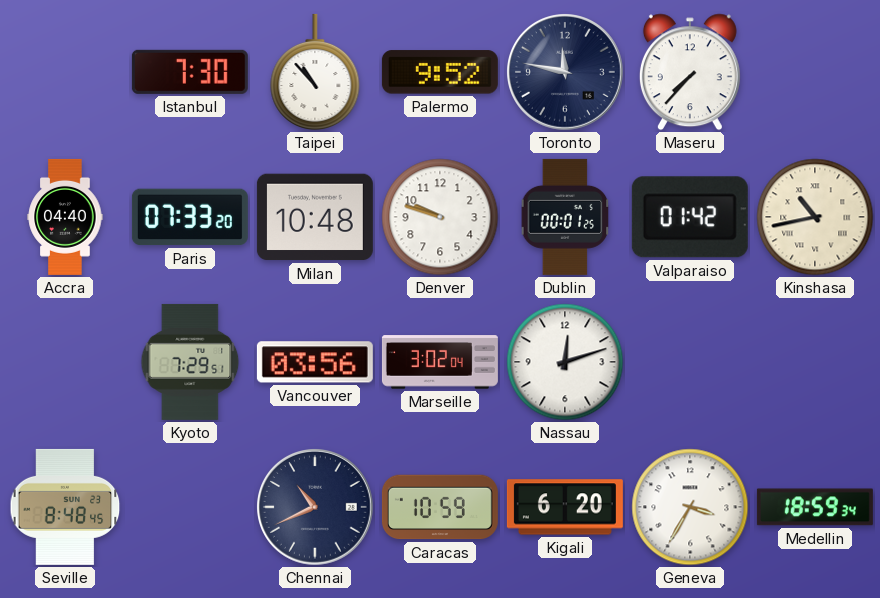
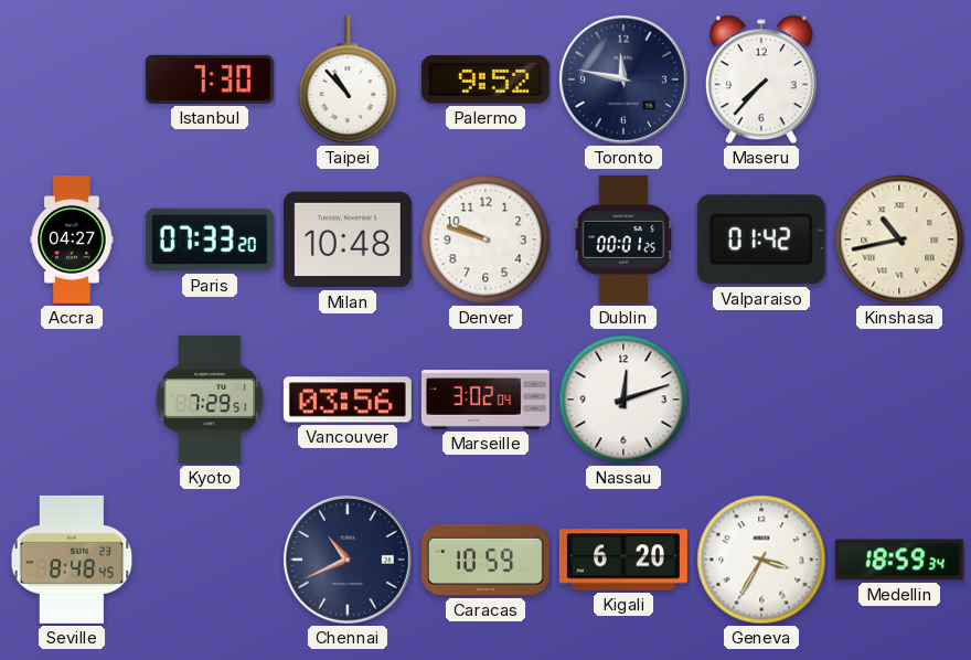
Accra: 04:40 -> 04:27 (72, 239)
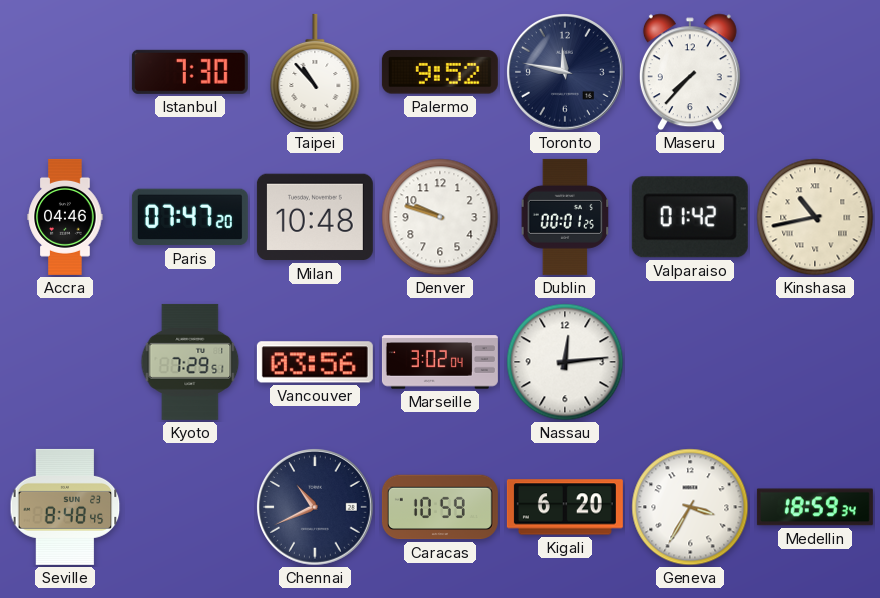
Accra: 04:27 -> 04:46 (65, 217)
Paris: 07:33 -> 07:47 (190, 217)
Nassau: 12:12 -> 12:14 (565, 362)
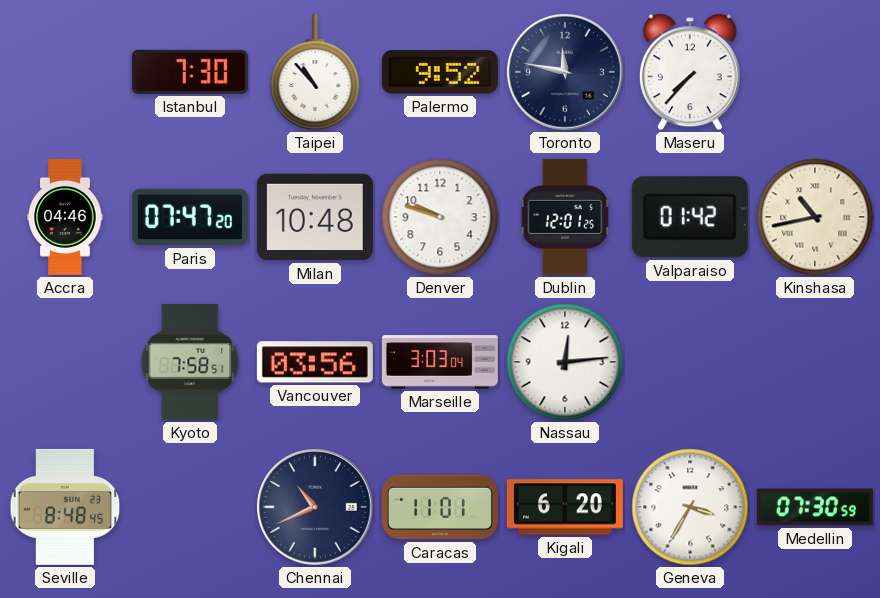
Dublin: 00:01 -> 12:01 (565, 217)
Kyoto: 7:29 -> 7:58 (190, 362)
Marseille: 3:02 -> 3:03 (440, 362)
Caracas: 10:59 -> 11:01 (440, 507)
Medellin: 18:59 -> 07:30 (815, 507)
